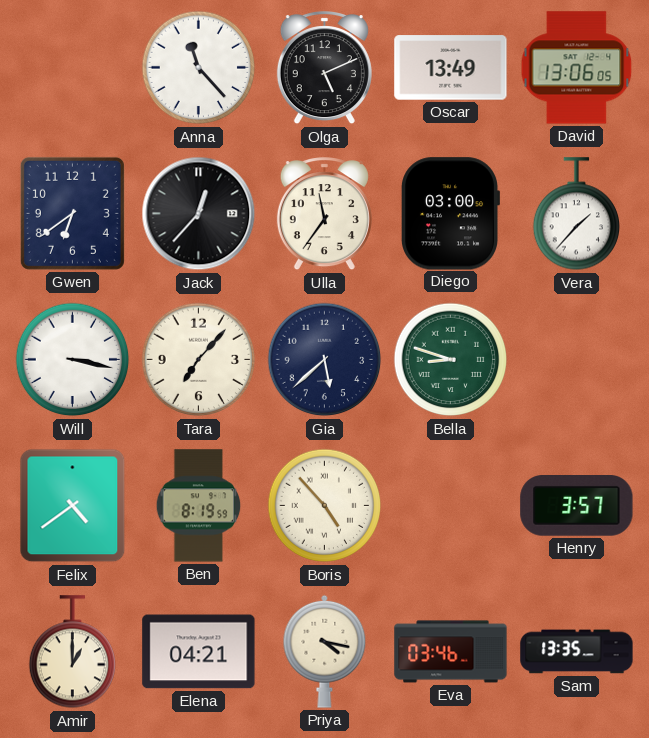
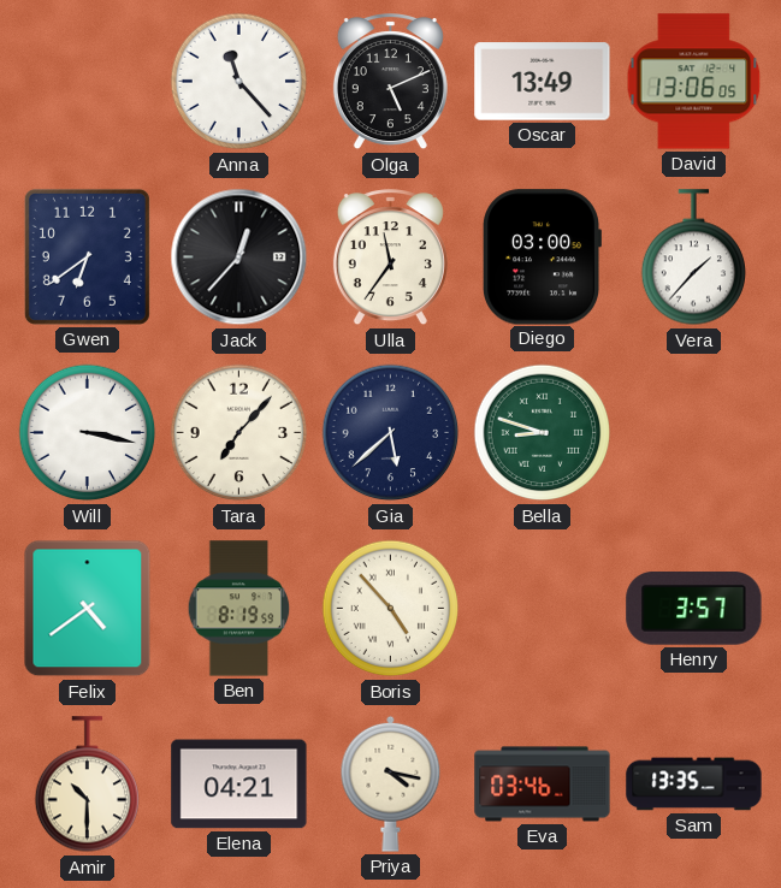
Amir: 1:00 -> 10:30 (87, 785)
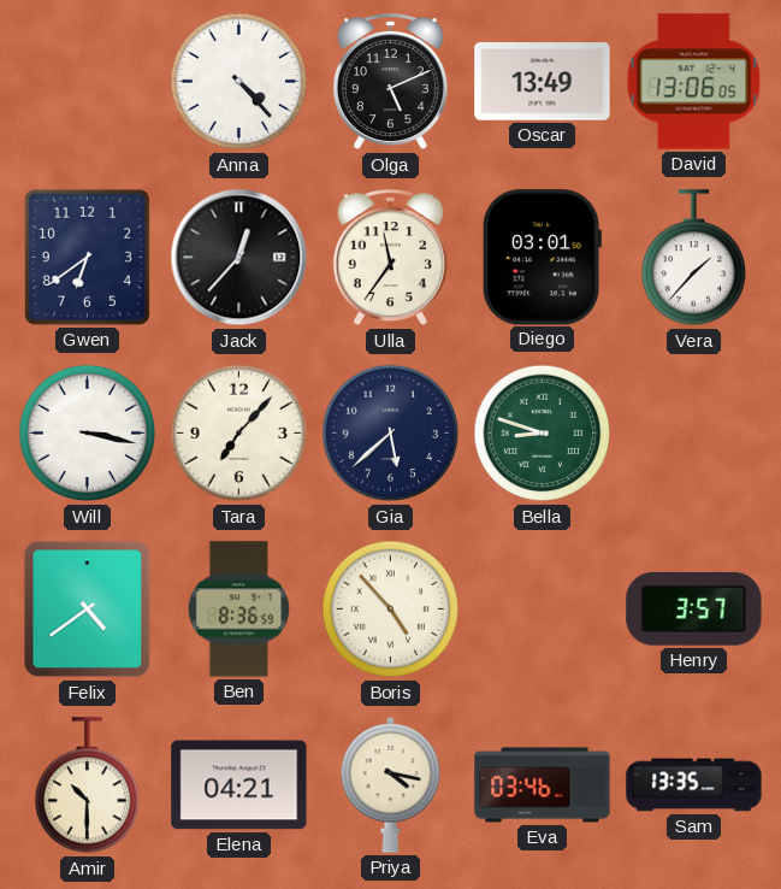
Anna: 11:23 -> 4:23 (239, 82)
Diego: 03:00 -> 03:01 (542, 258)
Ben: 8:19 -> 8:36 (239, 610)
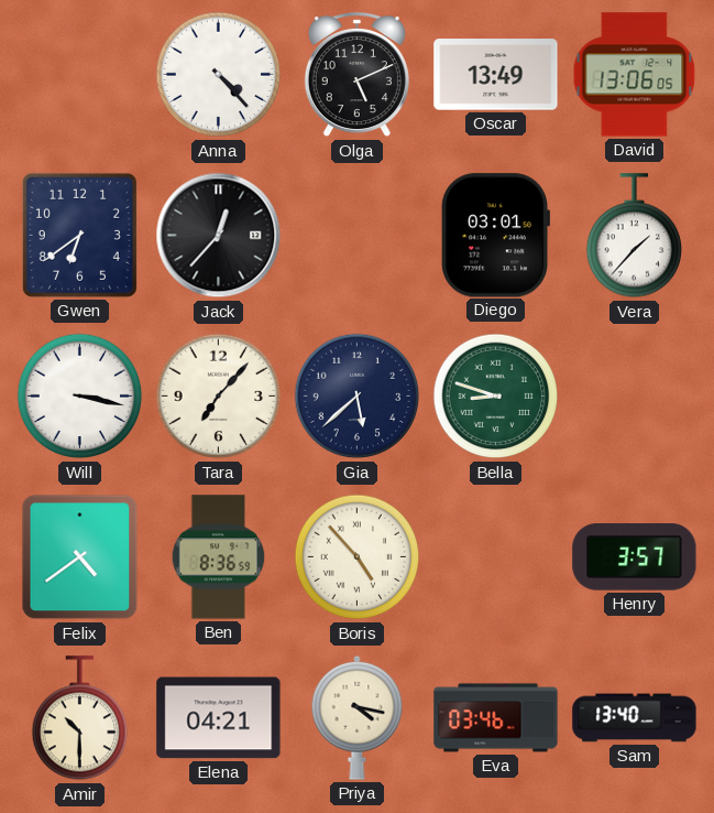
Ulla: 11:36 -> none (390, 258)
Sam: 13:35 -> 13:40 (635, 718)
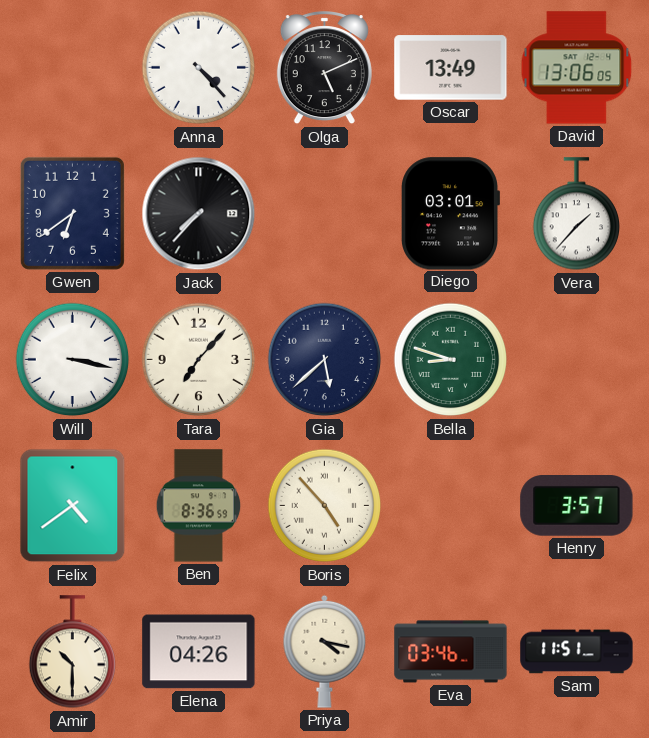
Jack: 12:37 -> 7:37 (199, 214)
Elena: 04:21 -> 04:26 (199, 652)
Sam: 13:40 -> 11:51 (577, 652)
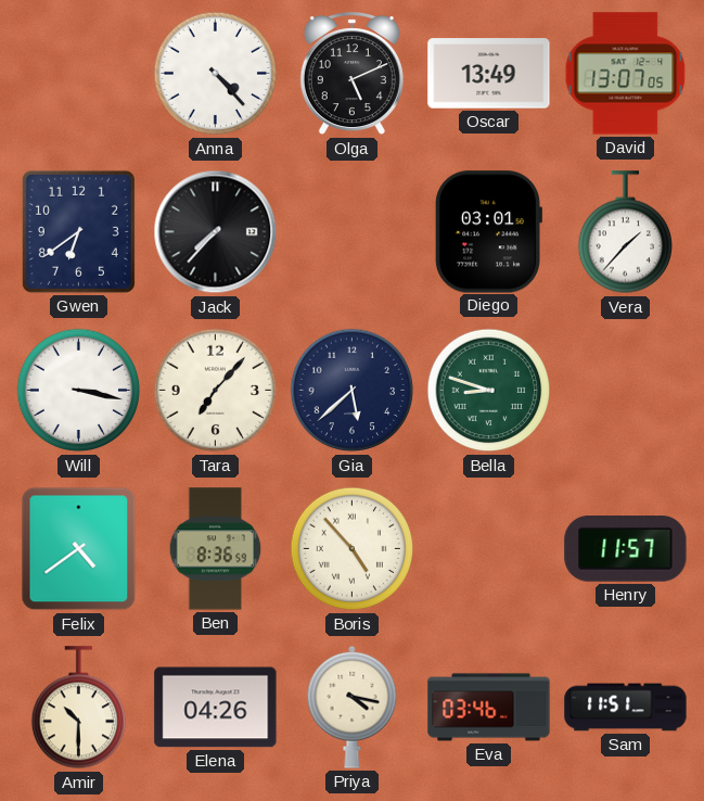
David: 13:06 -> 13:07 (626, 74)
Henry: 3:57 -> 11:57 (626, 549)
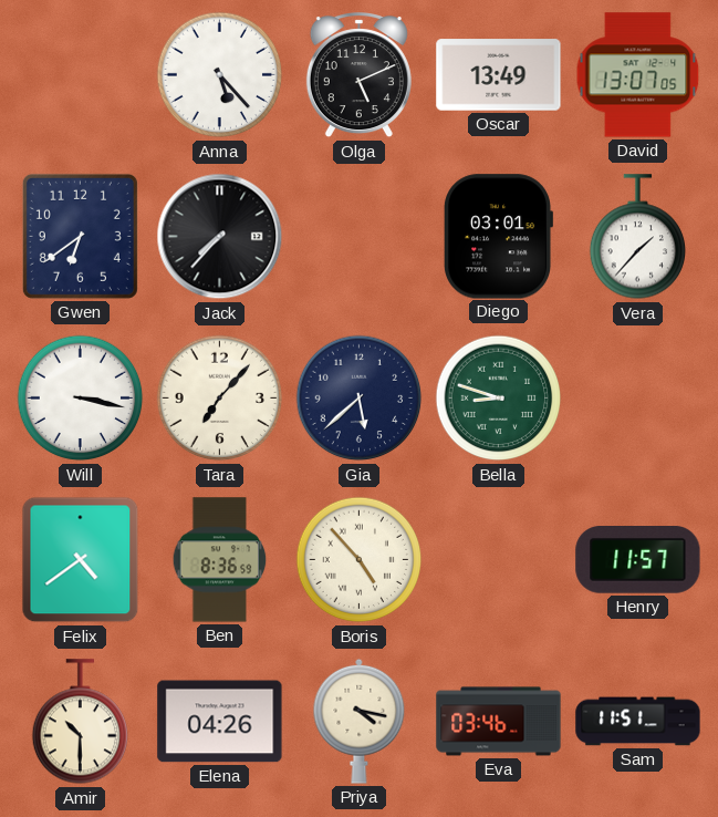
Anna: 4:23 -> 5:23 (220, 75)
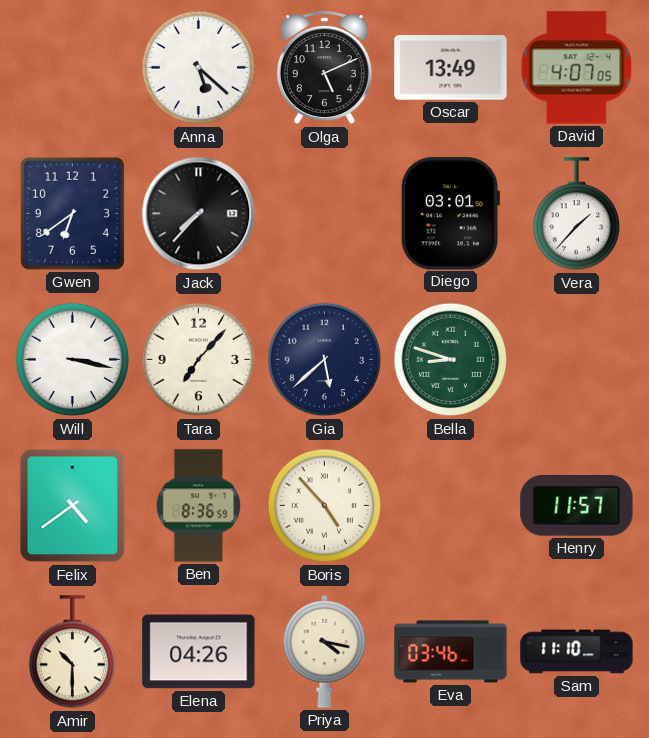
Anna: 5:23 -> 5:22 (199, 68)
David: 13:07 -> 4:07 (577, 68)
Sam: 11:51 -> 11:10 (577, 652)
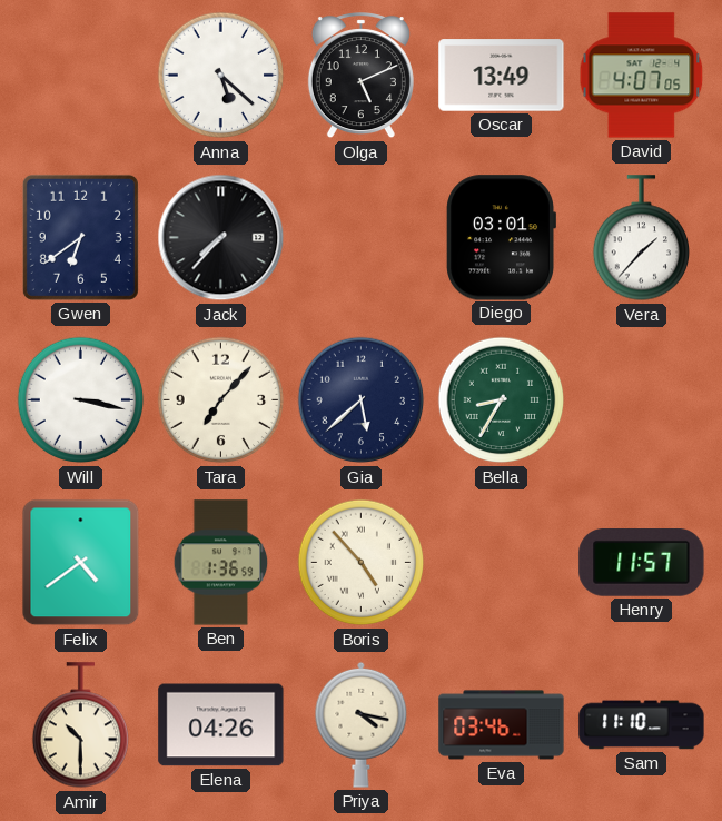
Bella: 8:48 -> 8:35 (502, 400)
Ben: 8:36 -> 1:36 (221, 563)
